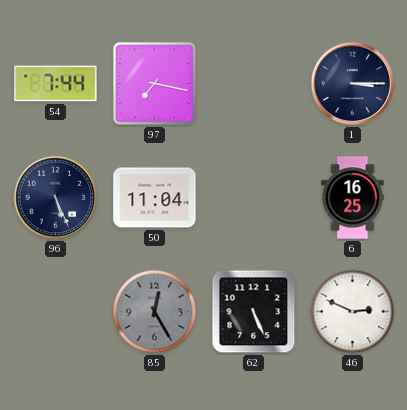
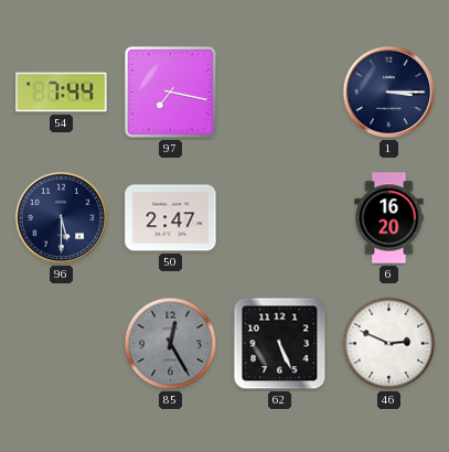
96: 5:26 -> 5:30 (62, 218)
50: 11:04 -> 2:47 (171, 218)
6: 16:25 -> 16:20 (389, 218)
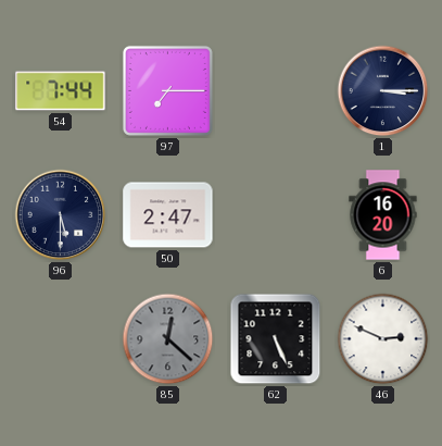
97: 7:17 -> 7:15 (167, 90)
85: 12:25 -> 12:22 (168, 339)
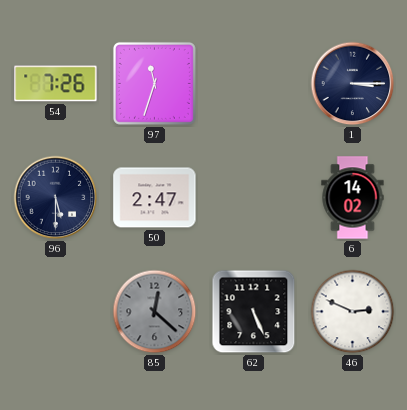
54: 7:44 -> 7:26 (56, 84)
97: 7:15 -> 11:33 (154, 83)
6: 16:20 -> 14:02 (353, 198)
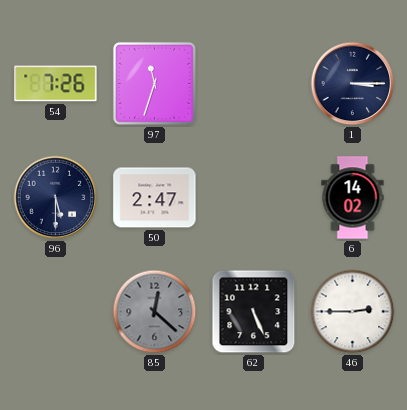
46: 2:49 -> 2:45 (353, 312)
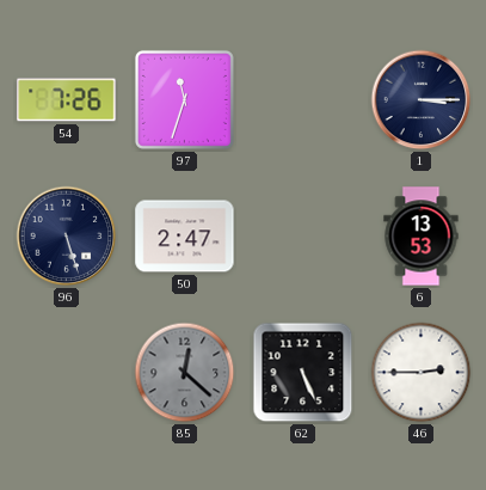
96: 5:30 -> 5:27 (67, 237)
6: 14:02 -> 13:53 (422, 237)
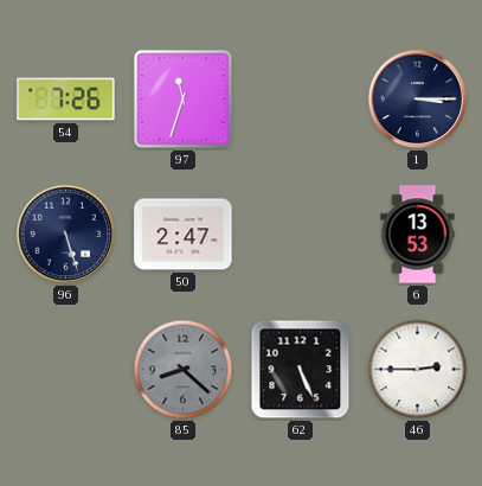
85: 12:22 -> 8:22 (184, 370)
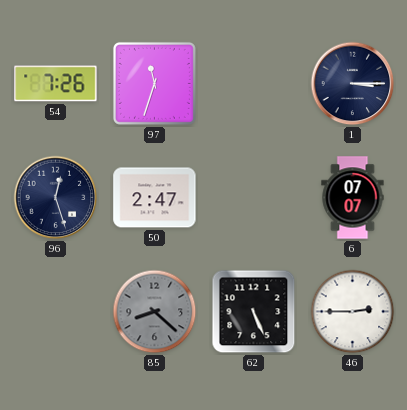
96: 5:27 -> 12:27 (56, 198)
6: 13:53 -> 07:07 (353, 198)
